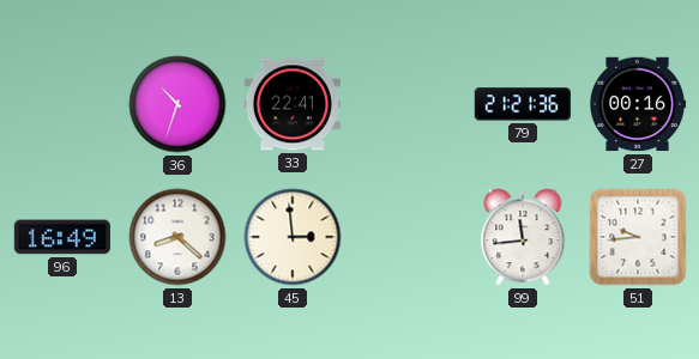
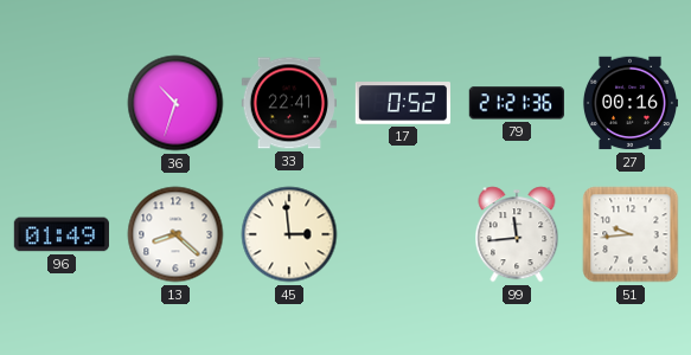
17: none -> 0:52 (402, 103)
96: 16:49 -> 01:49 (60, 234)
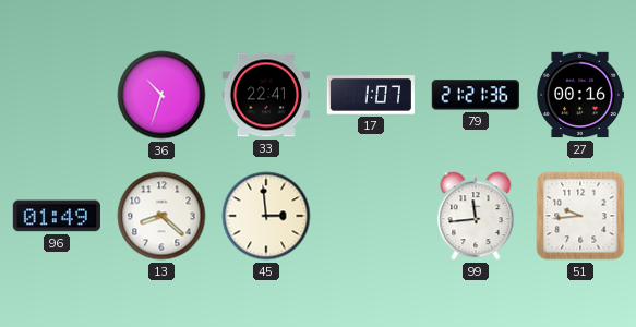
17: 0:52 -> 1:07 (370, 95)
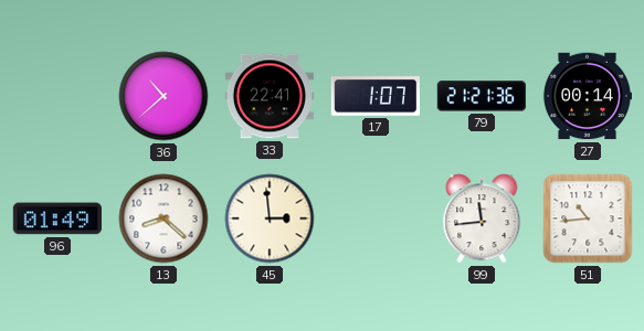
36: 10:33 -> 10:38 (163, 96)
27: 00:16 -> 00:14 (587, 96)
51: 9:44 -> 10:44 (588, 218)
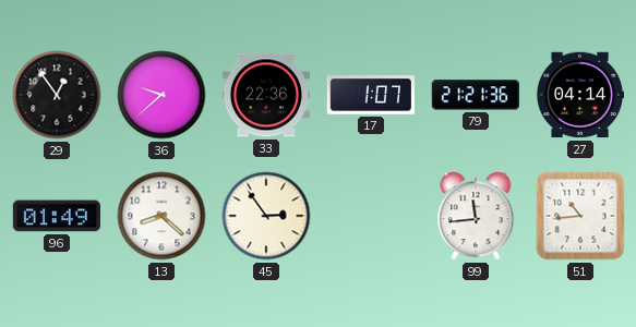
29: none -> 12:54 (57, 95)
36: 10:38 -> 9:38 (161, 95)
33: 22:41 -> 22:36 (265, 95)
27: 00:14 -> 04:14 (579, 95)
45: 2:59 -> 2:54 (266, 216)
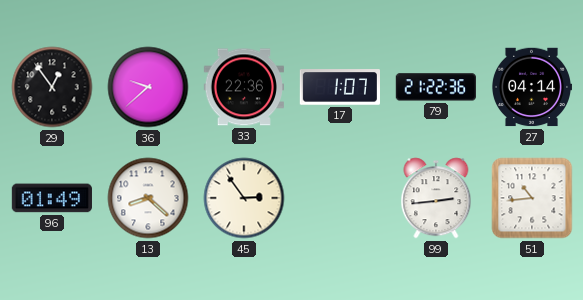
79: 21:21 -> 21:22 (436, 87)
99: 11:44 -> 2:44 (436, 198)
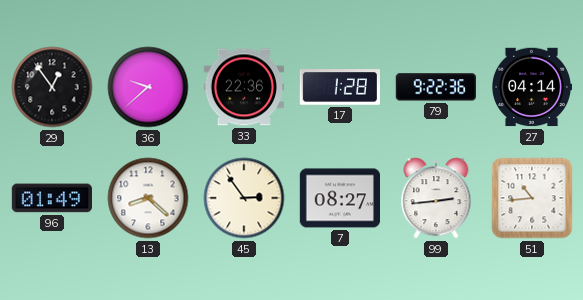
17: 1:07 -> 1:28 (339, 87)
79: 21:22 -> 9:22 (436, 87)
7: none -> 08:27 (339, 198)
